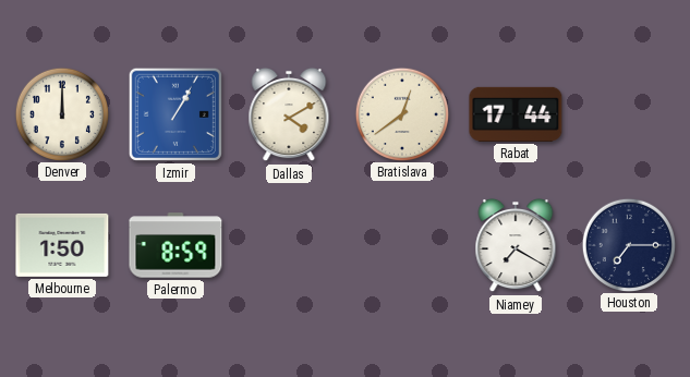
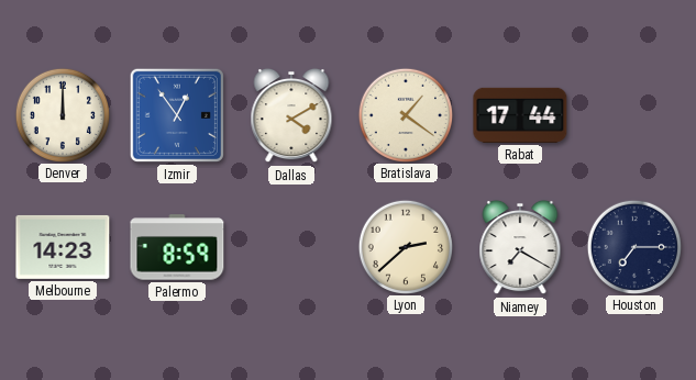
Izmir: 1:05 -> 12:54 (177, 115)
Bratislava: 12:39 -> 1:21 (405, 114)
Melbourne: 1:50 -> 14:23 (63, 247)
Lyon: none -> 2:38 (405, 246)
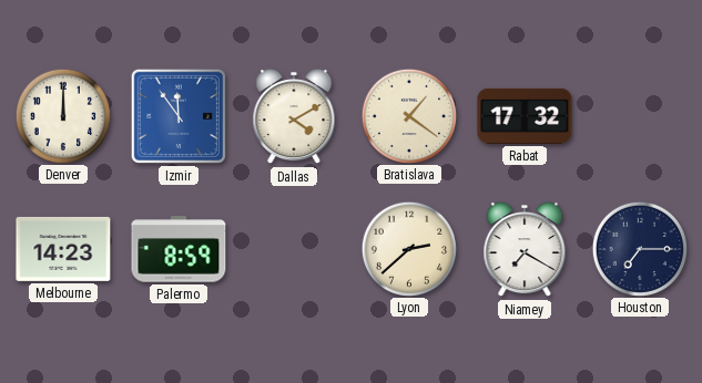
Izmir: 12:54 -> 11:54 (179, 116)
Rabat: 17:44 -> 17:32 (525, 116)
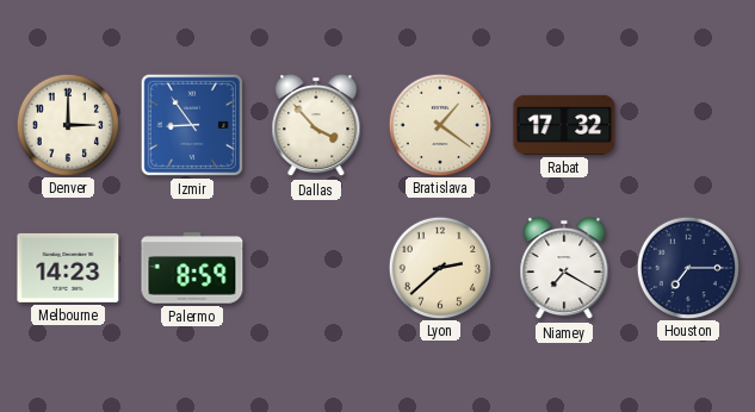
Denver: 12:00 -> 3:00 (67, 124)
Izmir: 11:54 -> 8:54 (192, 125)
Dallas: 4:10 -> 3:53 (316, 125)
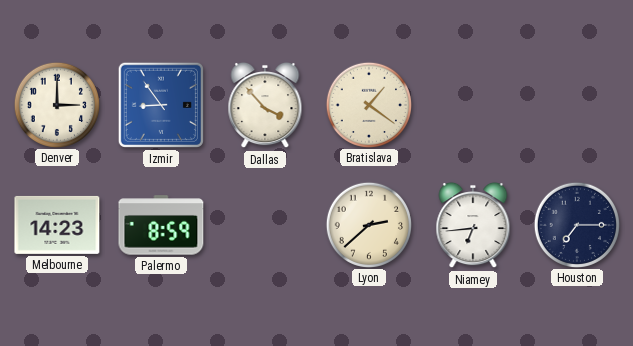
Rabat: 17:32 -> none (564, 125)
Niamey: 7:20 -> 6:44 (473, 225)
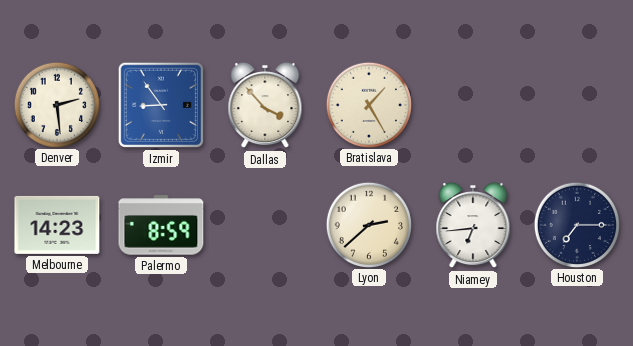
Denver: 3:00 -> 2:29 (56, 104)
Bratislava: 1:21 -> 1:25 (368, 104)
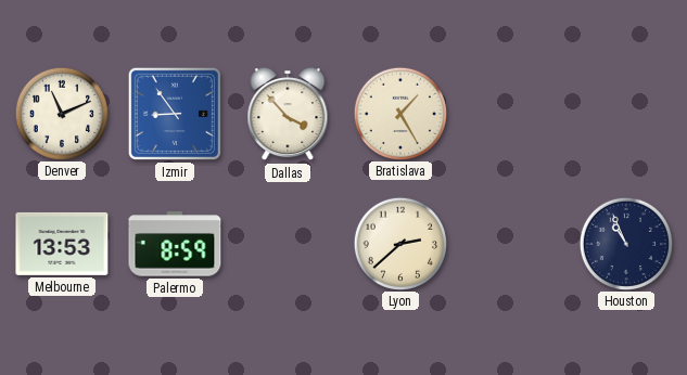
Denver: 2:29 -> 11:11 (61, 113)
Melbourne: 14:23 -> 13:53 (62, 244)
Niamey: 6:44 -> none (473, 225)
Houston: 7:15 -> 10:56 (625, 243)
